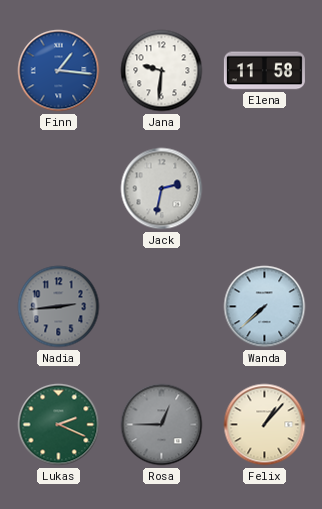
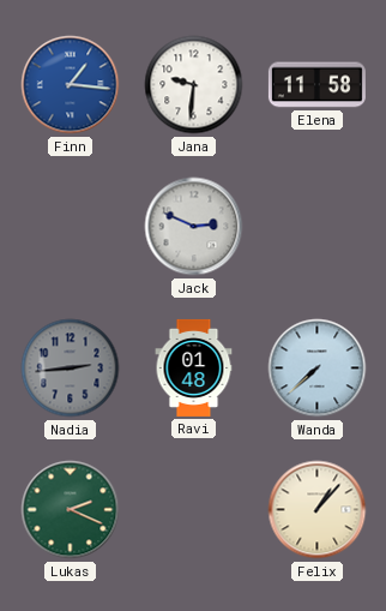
Jack: 2:32 -> 2:49 (194, 227)
Ravi: none -> 01:48 (194, 367)
Rosa: 12:45 -> none (162, 425)
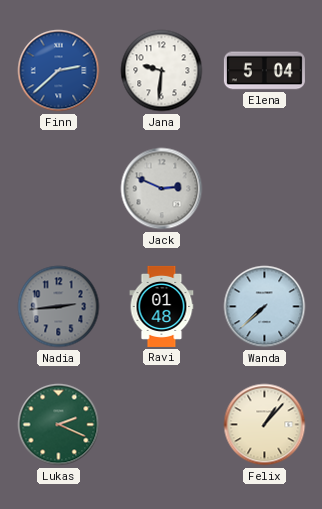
Finn: 1:16 -> 2:38 (59, 71)
Elena: 11:58 -> 5:04 (264, 71)
